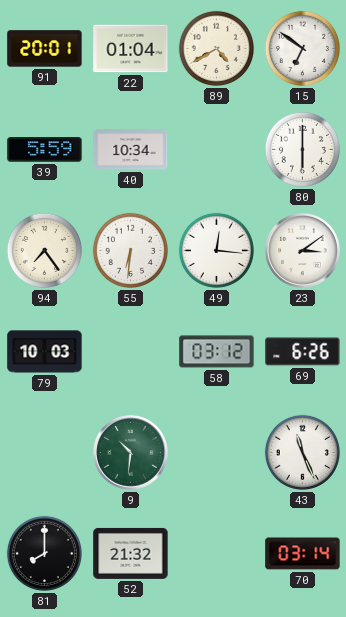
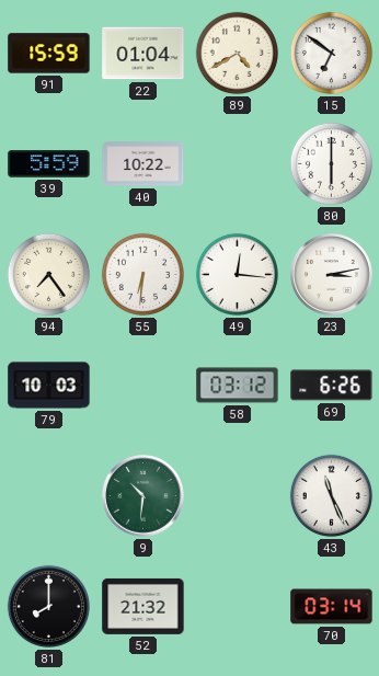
91: 20:01 -> 15:59 (49, 54)
40: 10:34 -> 10:22 (143, 164)
23: 3:09 -> 3:13 (332, 275)
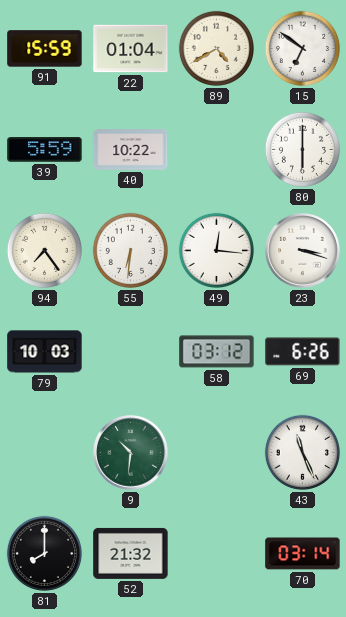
23: 3:13 -> 3:18 (303, 251)
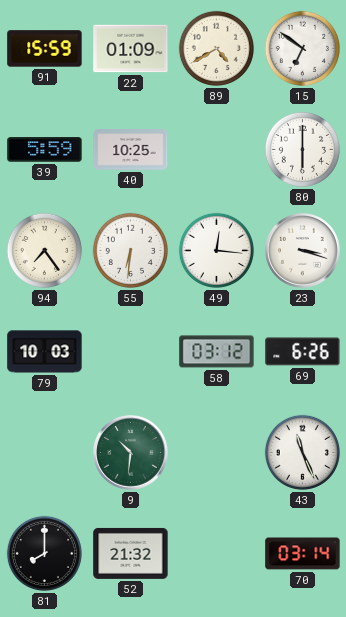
22: 01:04 -> 01:09 (131, 49)
40: 10:22 -> 10:25 (131, 150)
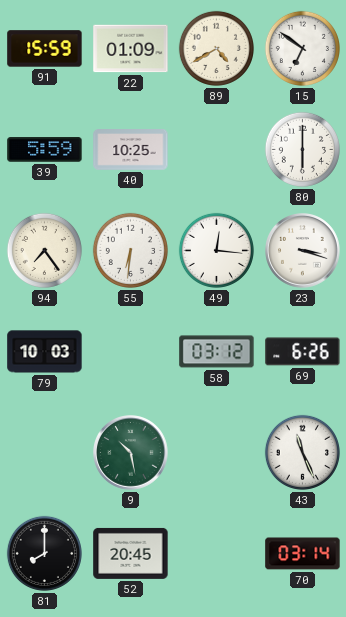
9: 10:31 -> 10:28 (131, 453)
52: 21:32 -> 20:45 (131, 553)
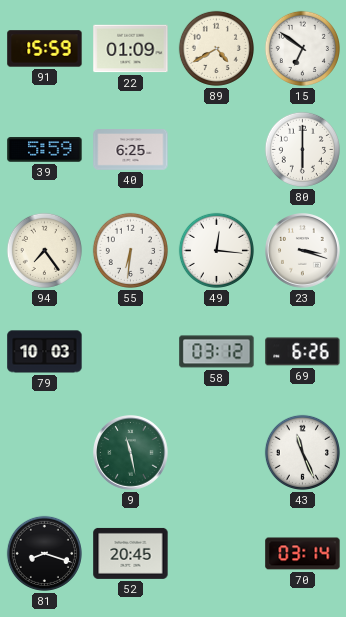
40: 10:25 -> 6:25 (131, 150)
9: 10:28 -> 11:28 (131, 453)
81: 8:00 -> 8:18 (44, 553)
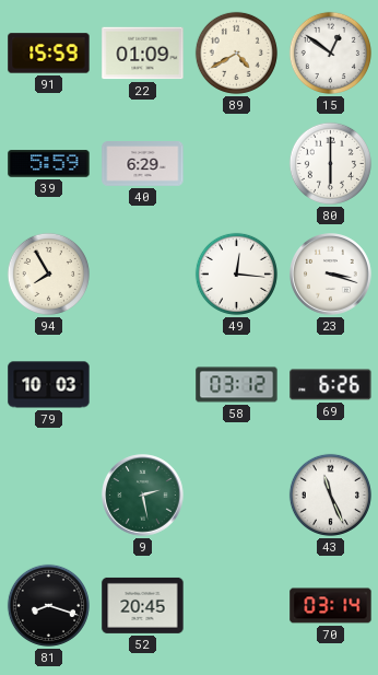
15: 6:51 -> 12:51 (330, 53)
40: 6:25 -> 6:29 (143, 164)
94: 7:24 -> 7:55 (48, 274)
55: 6:31 -> none (130, 250)
9: 11:28 -> 2:28 (143, 496)
